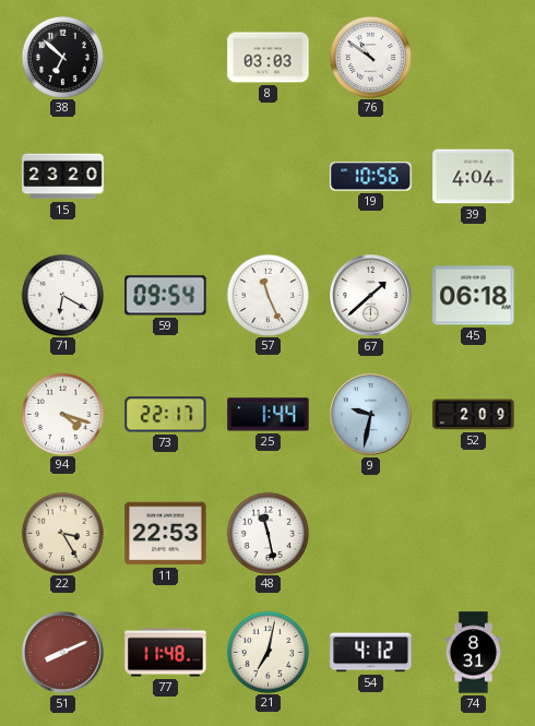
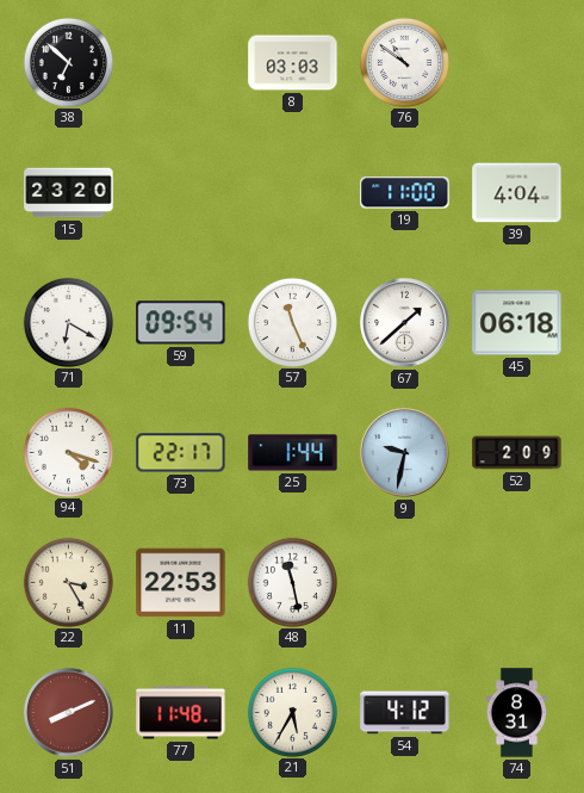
19: 10:56 -> 11:00 (405, 193)
21: 7:02 -> 5:35 (292, 712)
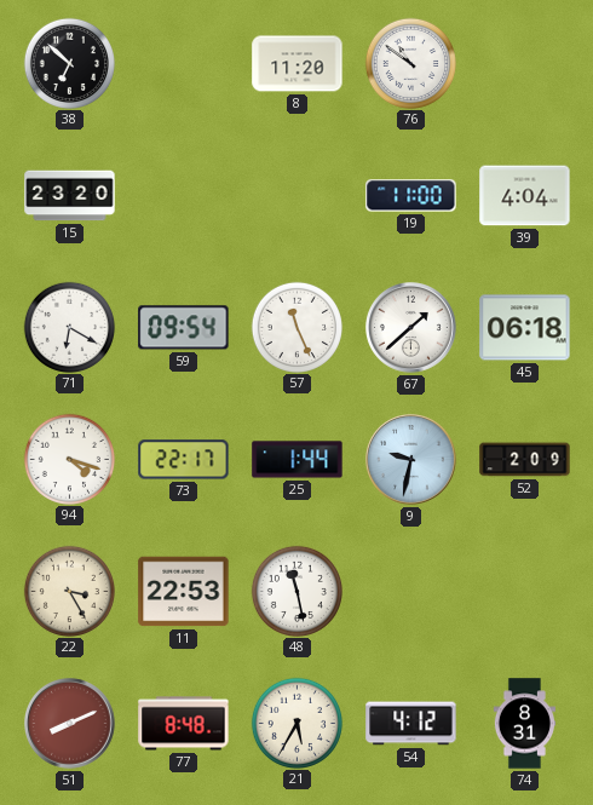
8: 03:03 -> 11:20 (298, 64)
77: 11:48 -> 8:48 (184, 724)
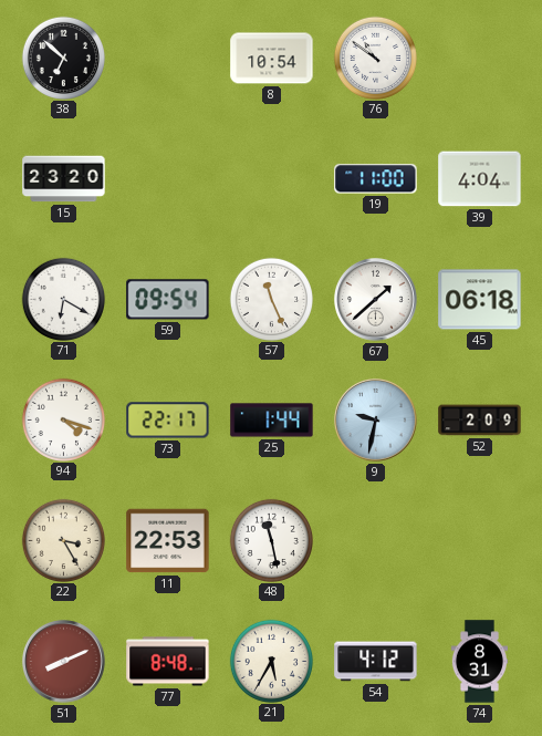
8: 11:20 -> 10:54 (272, 59)
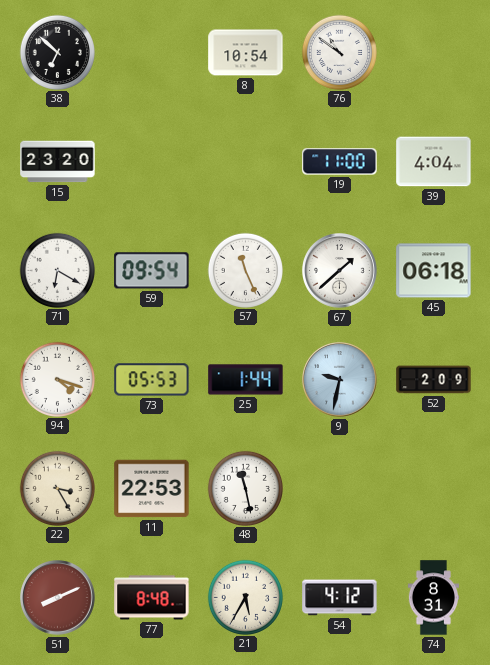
73: 22:17 -> 05:53 (152, 380)
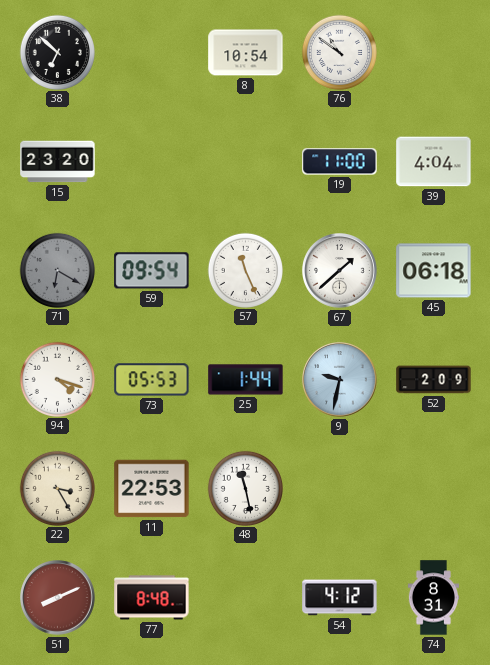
71 dial: white -> grey (57, 270)
21: 5:35 -> none (245, 597)
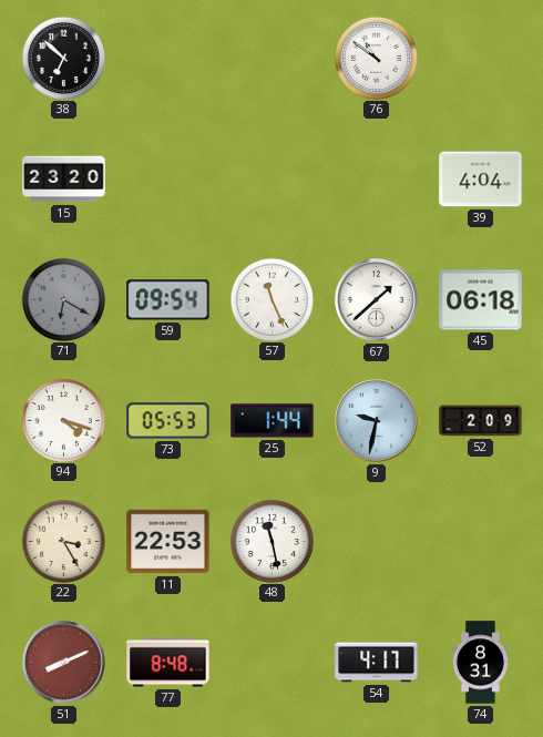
8: 10:54 -> none (246, 53)
19: 11:00 -> none (340, 162)
54: 4:12 -> 4:17 (377, 663)
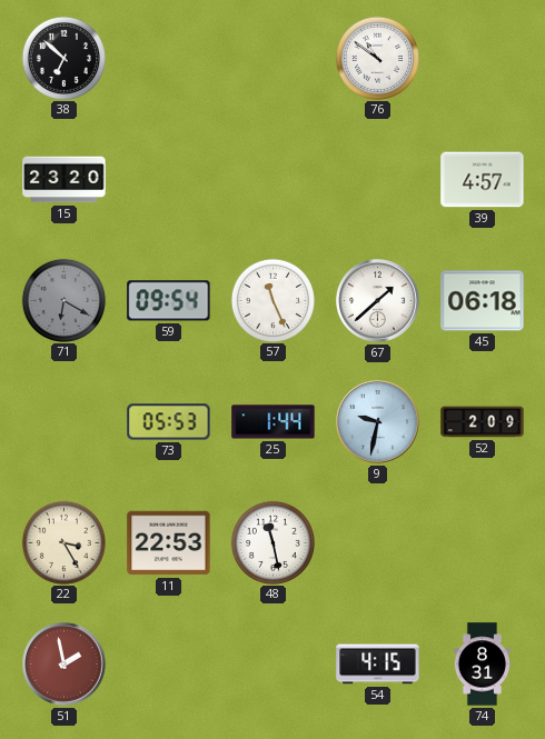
39: 4:04 -> 4:57 (483, 180)
94: 4:18 -> none (63, 420)
51: 8:11 -> 1:58 (65, 665)
77: 8:48 -> none (168, 663)
54: 4:17 -> 4:15 (378, 665)
